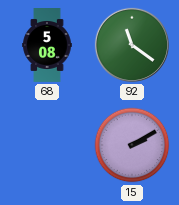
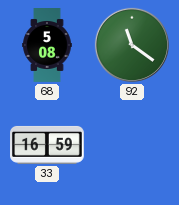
33: none -> 16:59 (48, 145)
15: 2:10 -> none (132, 145)
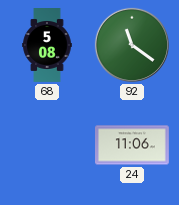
33: 16:59 -> none (48, 145)
24: none -> 11:06 (133, 145)
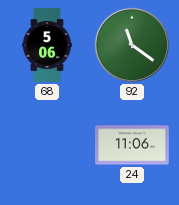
68: 5:08 -> 5:06 (47, 45)
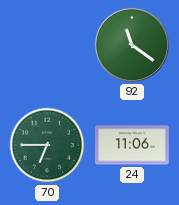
68: 5:06 -> none (47, 45)
70: none -> 6:45 (47, 145)
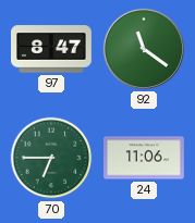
97: none -> 8:47 (52, 49)
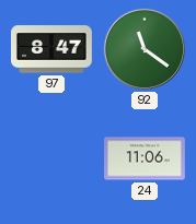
70: 6:45 -> none (51, 158)
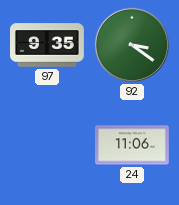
97: 8:47 -> 9:35 (48, 45)
92: 11:21 -> 3:21 (132, 45)
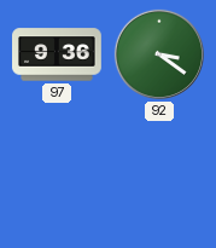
97: 9:35 -> 9:36 (58, 54)
24: 11:06 -> none (133, 145)
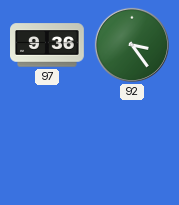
92: 3:21 -> 3:24 (132, 45)
